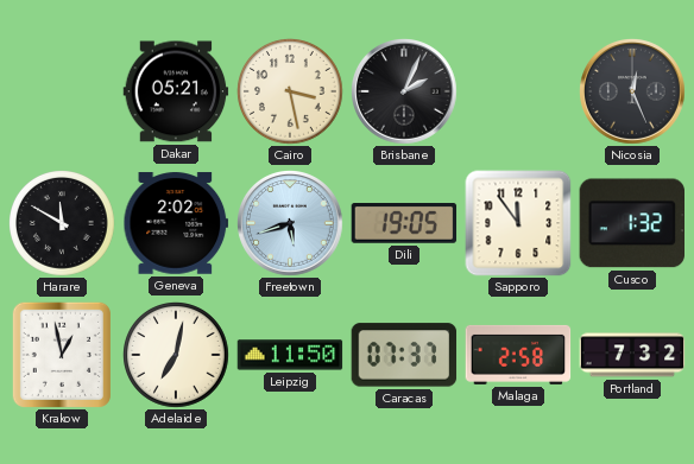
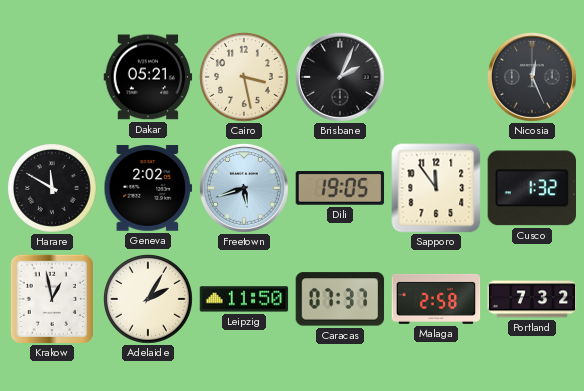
Adelaide: 7:02 -> 2:05 (149, 300)
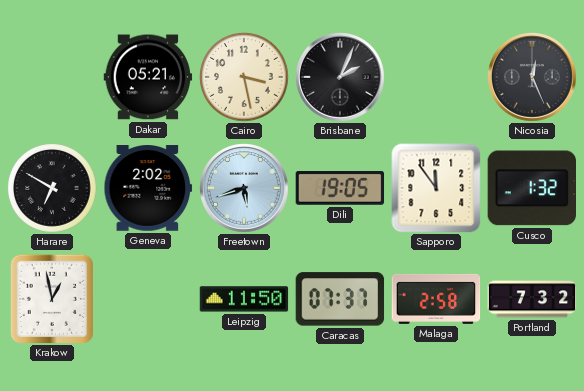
Harare: 11:50 -> 6:50 (53, 189)
Adelaide: 2:05 -> none (149, 300)
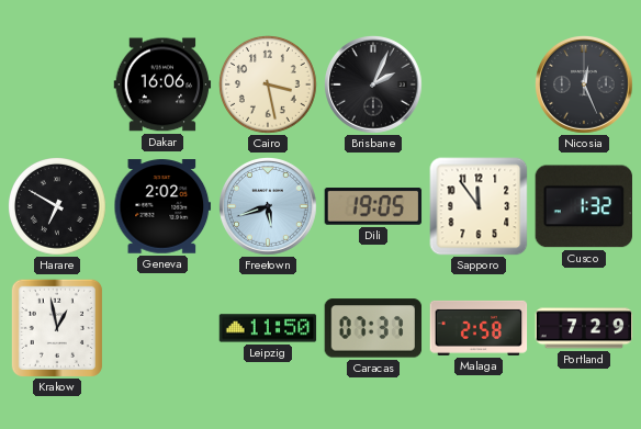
Dakar: 05:21 -> 16:06 (162, 84)
Portland: 7:32 -> 7:29 (584, 328)
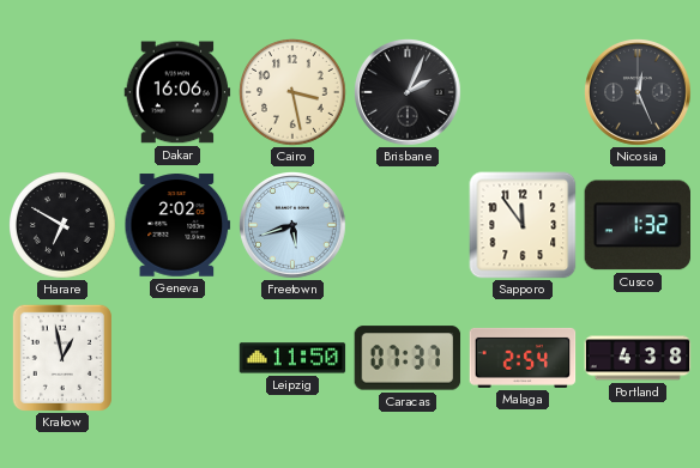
Dili: 19:05 -> none (373, 207)
Malaga: 2:58 -> 2:54 (523, 358)
Portland: 7:29 -> 4:38 (638, 358)
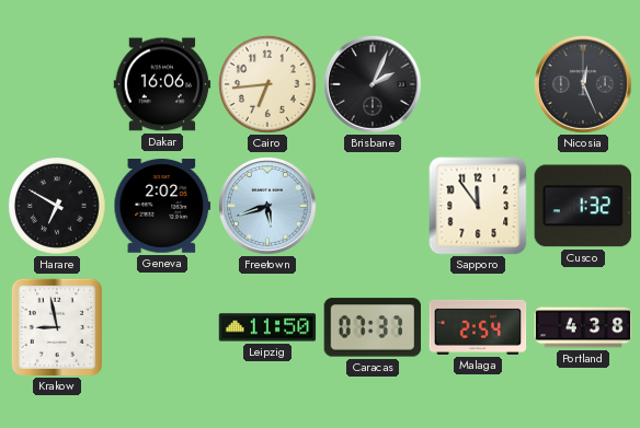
Cairo: 3:28 -> 6:44 (268, 85)
Krakow: 12:58 -> 8:58 (57, 327)
